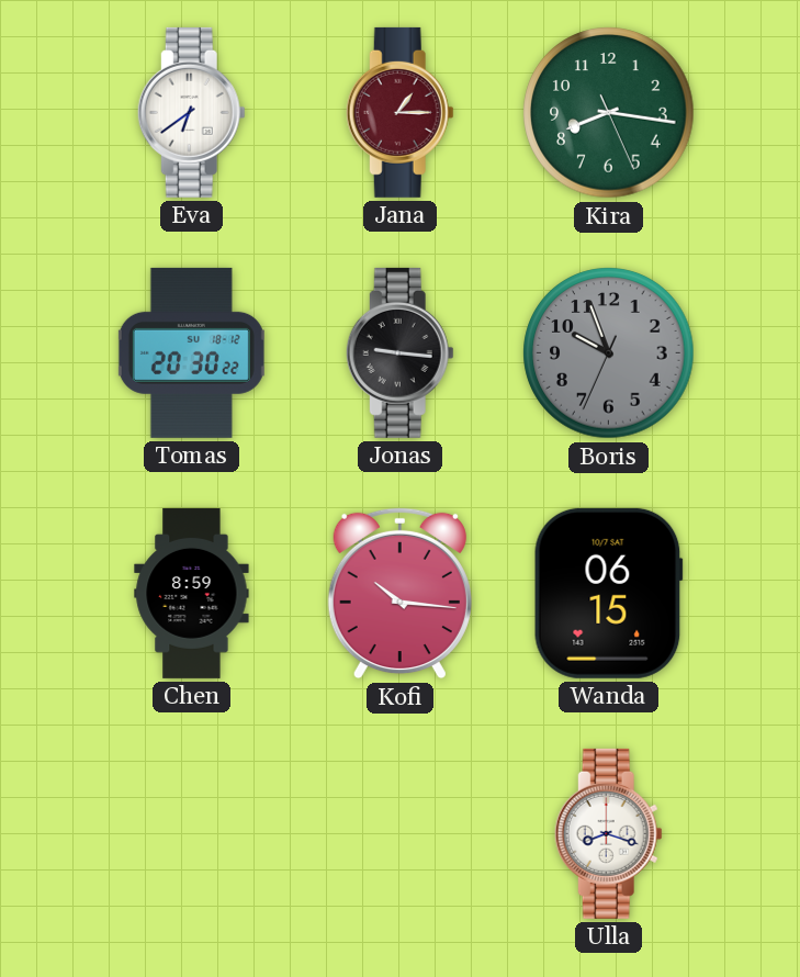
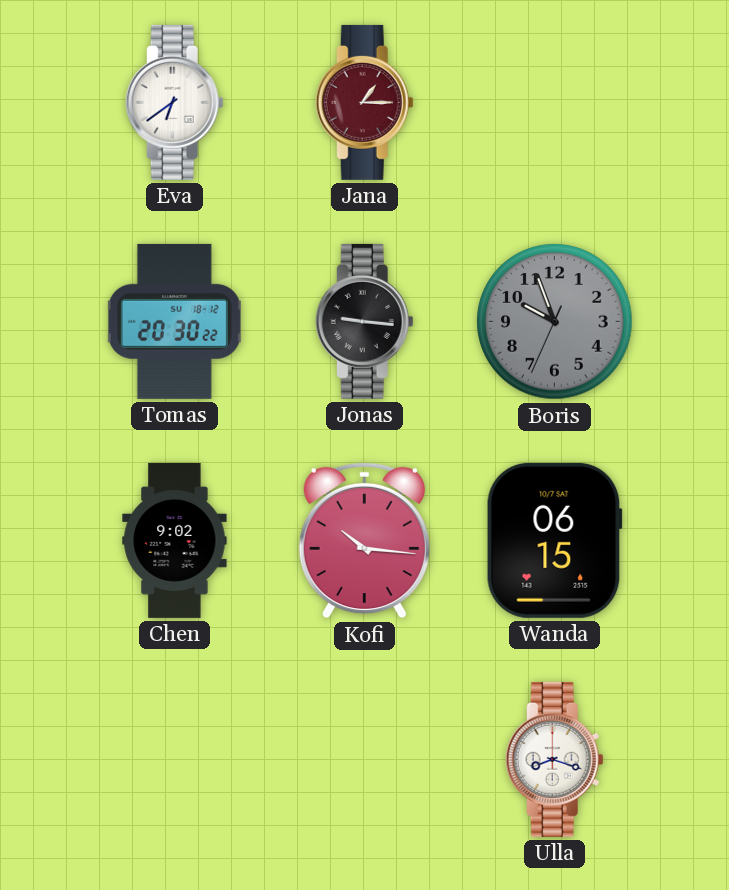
Kira: 8:16 -> none (609, 113)
Chen: 8:59 -> 9:02 (175, 540)
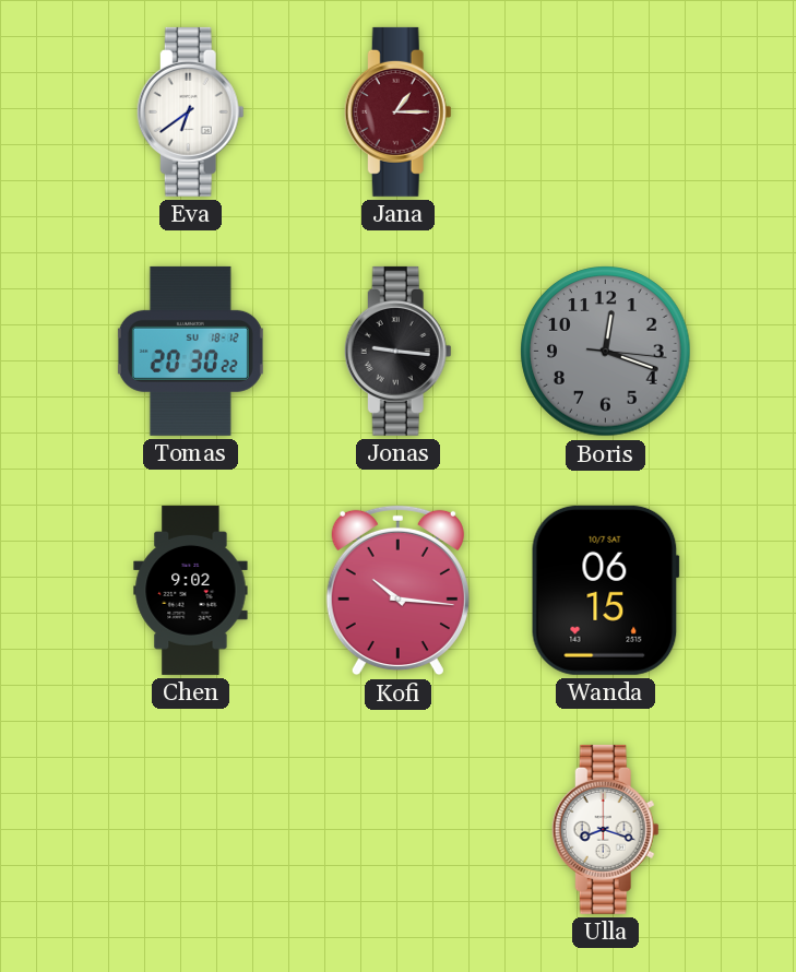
Boris: 9:56 -> 12:18 (606, 352)
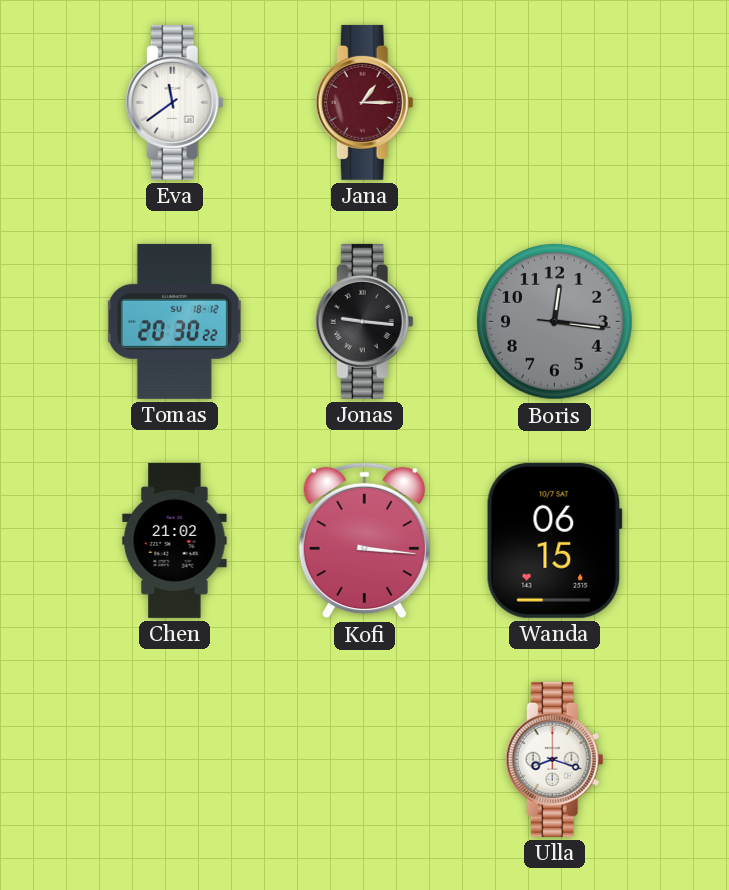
Eva: 6:39 -> 11:39 (174, 102)
Boris: 12:18 -> 12:16 (555, 322)
Chen: 9:02 -> 21:02 (175, 540)
Kofi: 10:16 -> 3:16 (364, 541)
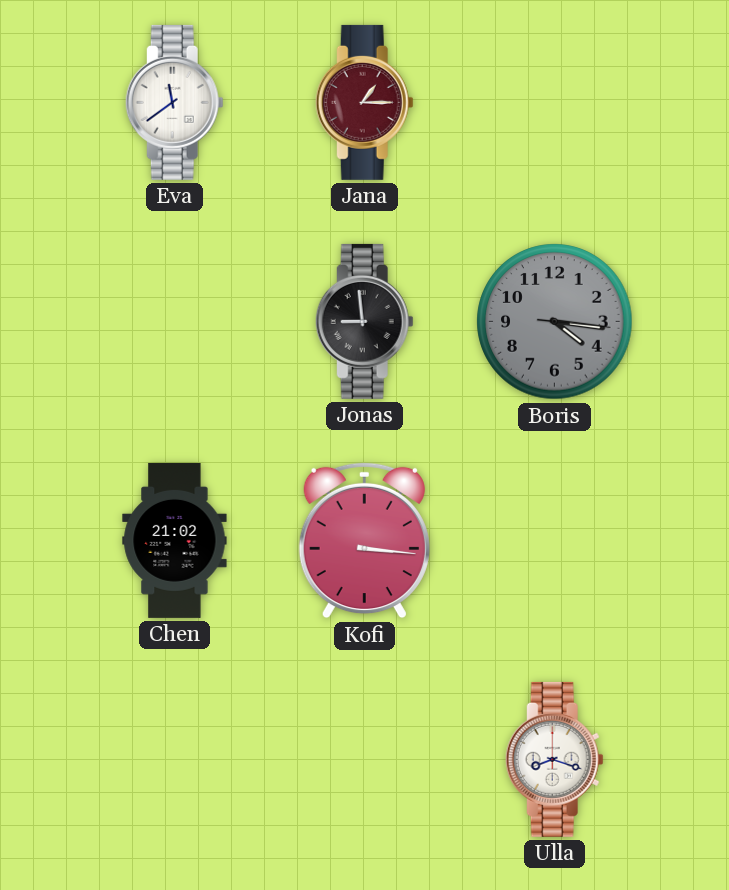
Tomas: 20:30 -> none (174, 321)
Jonas: 9:16 -> 8:59 (364, 321)
Boris: 12:16 -> 4:16 (555, 322)
Wanda: 06:15 -> none (554, 540)
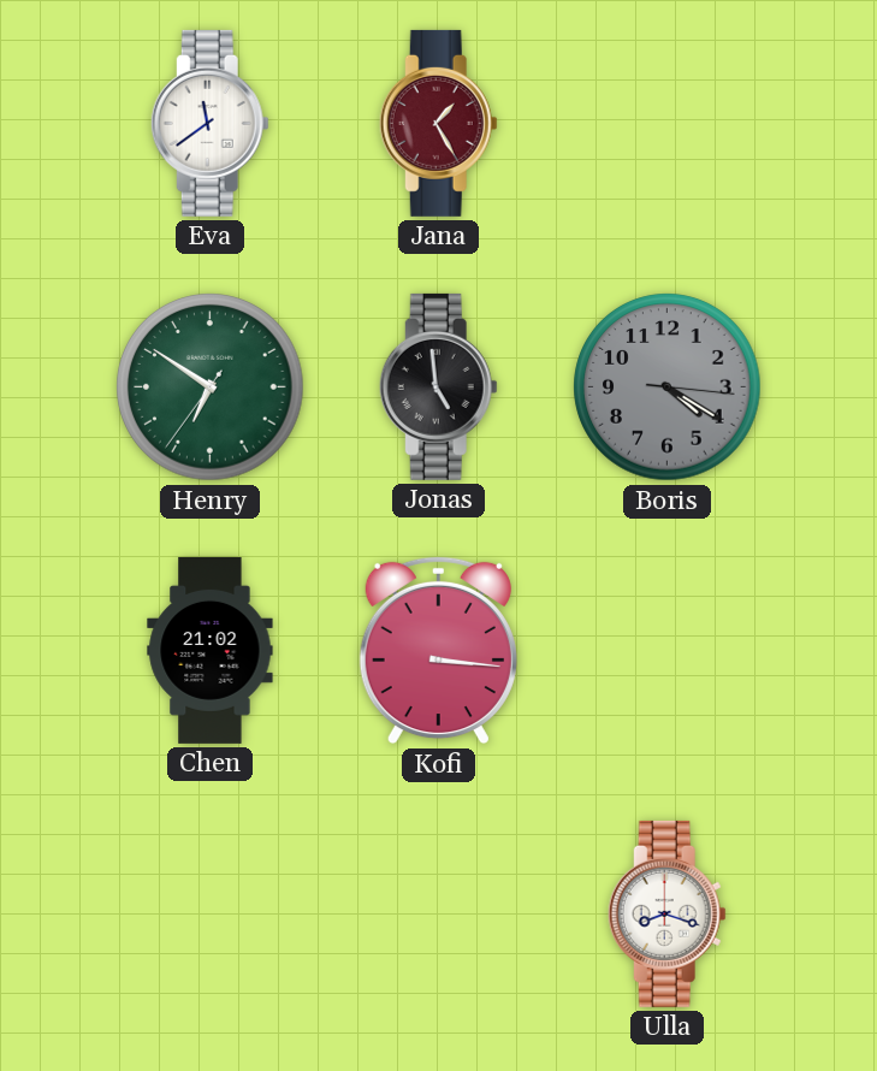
Jana: 1:15 -> 1:25 (438, 123)
Henry: none -> 6:50 (211, 387)
Jonas: 8:59 -> 4:59 (438, 386)
Boris: 4:16 -> 4:20 (668, 387)
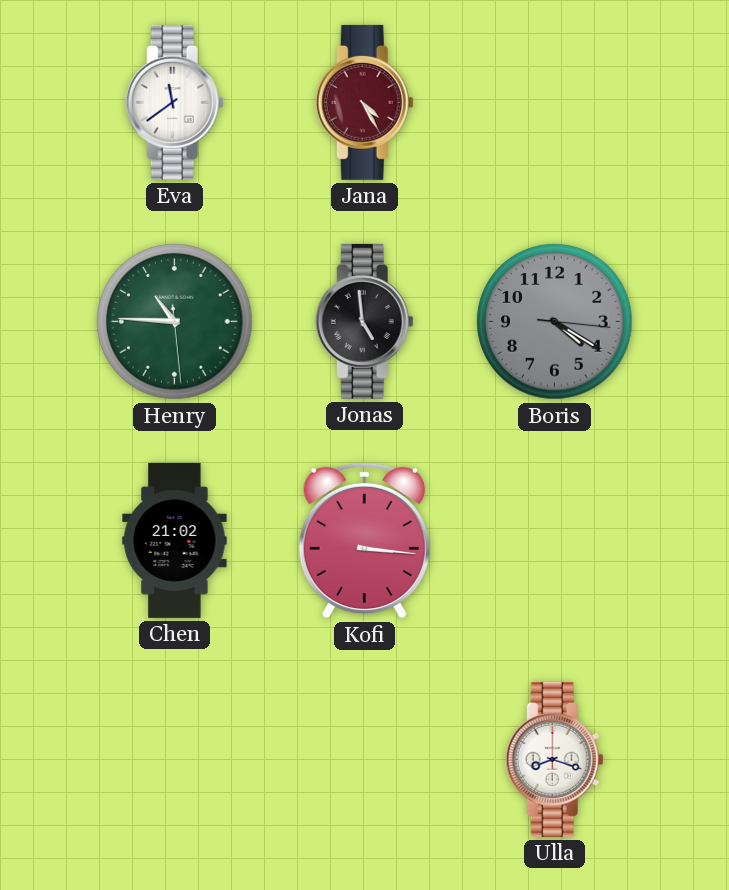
Jana: 1:25 -> 4:25 (364, 102)
Henry: 6:50 -> 10:45 (175, 322)
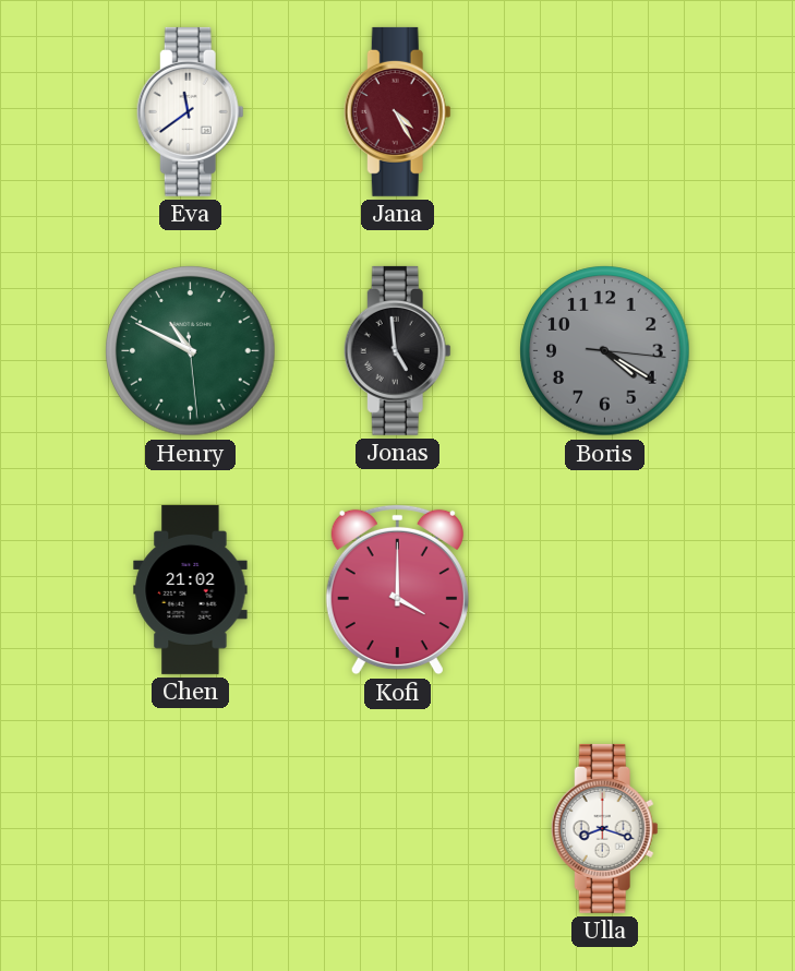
Henry: 10:45 -> 10:49 (191, 351)
Kofi: 3:16 -> 4:00 (397, 590)
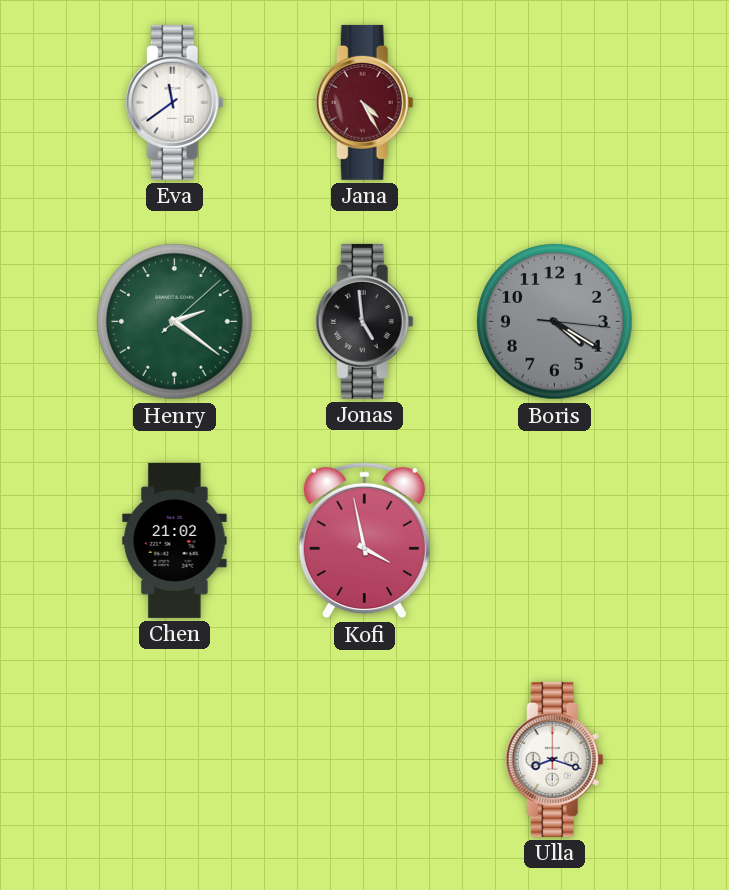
Henry: 10:49 -> 2:21 (175, 322)
Kofi: 4:00 -> 3:58 (364, 541)
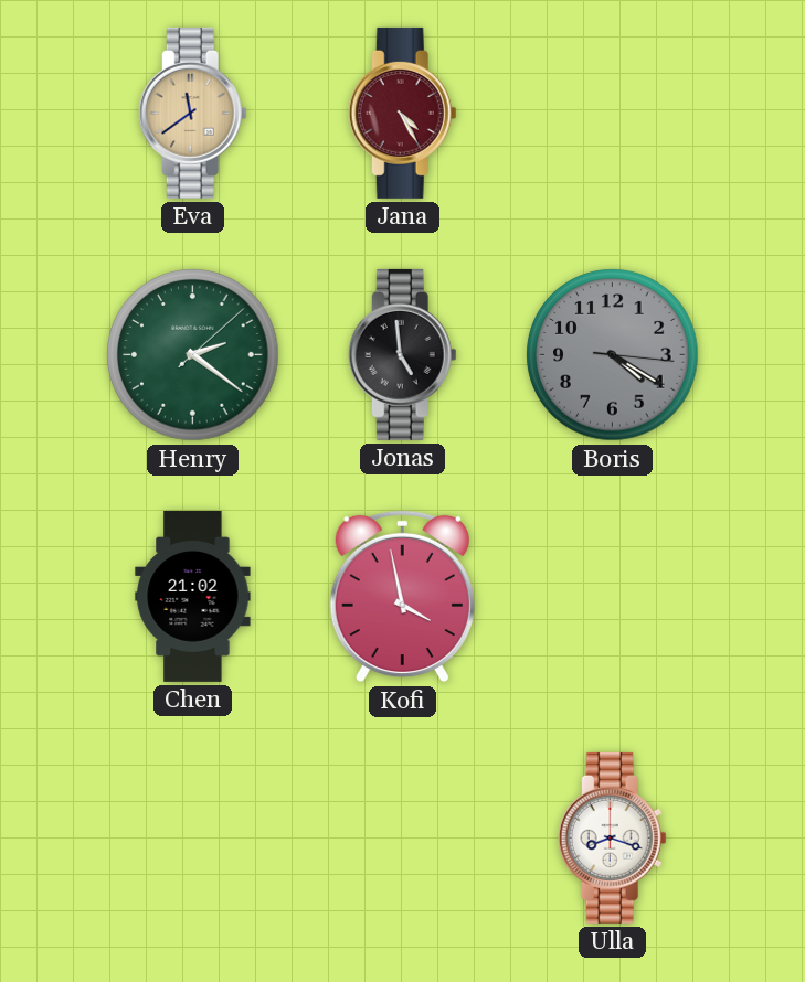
Eva dial: white -> champagne (192, 113)
